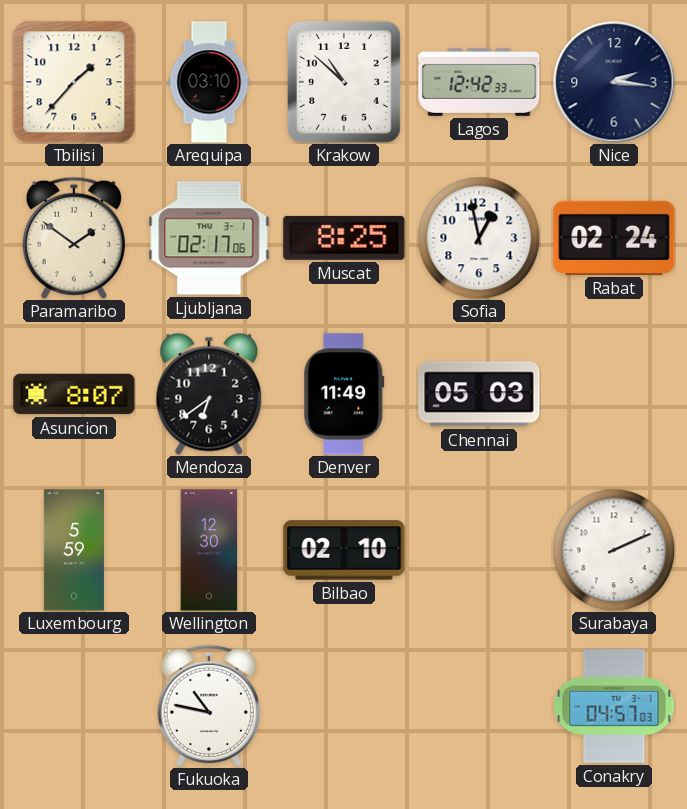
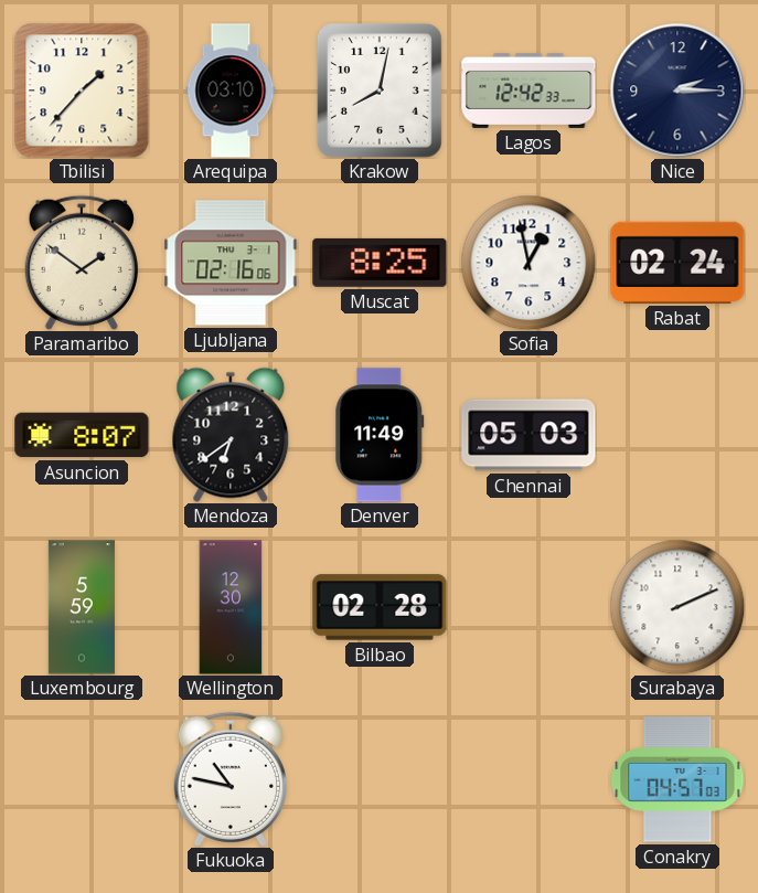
Krakow: 10:52 -> 8:02 (380, 91)
Nice: 2:16 -> 2:15 (677, 91)
Ljubljana: 02:17 -> 02:16 (231, 263)
Bilbao: 02:10 -> 02:28 (380, 607)
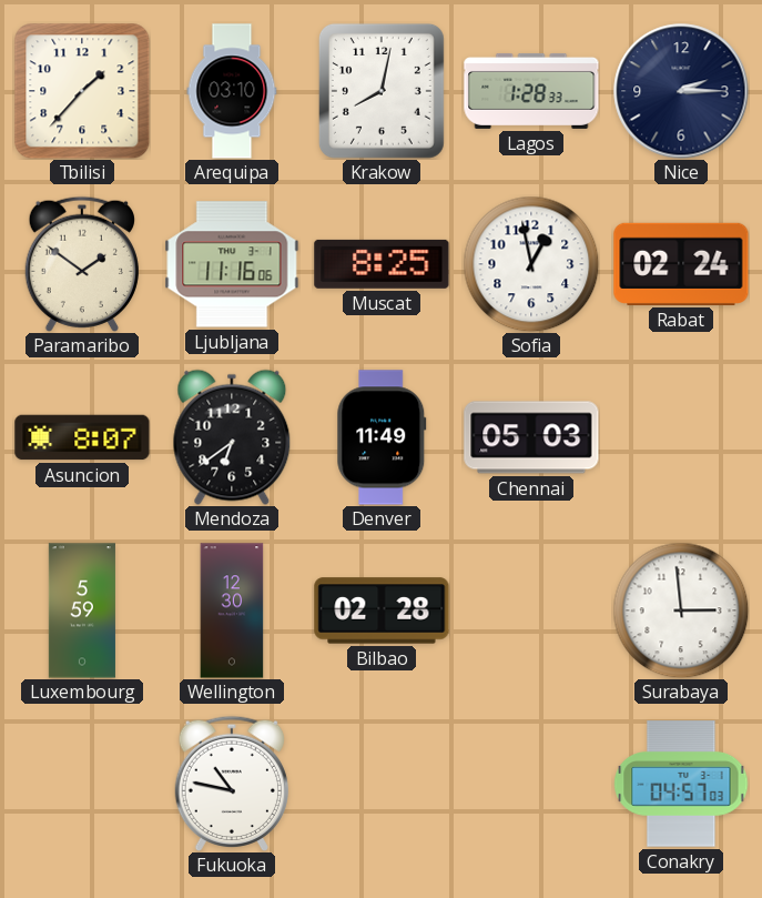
Lagos: 12:42 -> 1:28 (531, 91)
Ljubljana: 02:16 -> 11:16 (232, 264)
Surabaya: 2:11 -> 2:59 (681, 611)
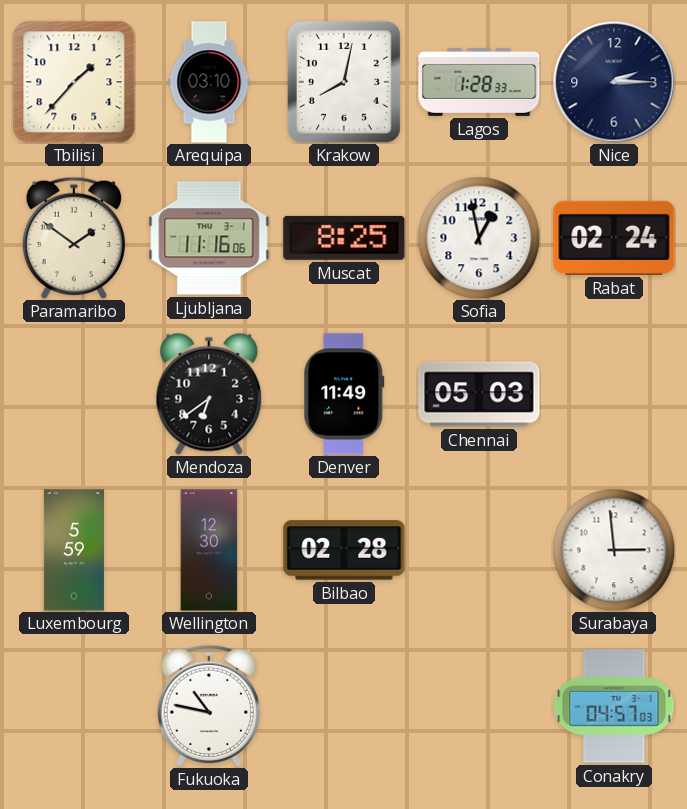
Asuncion: 8:07 -> none (82, 437)
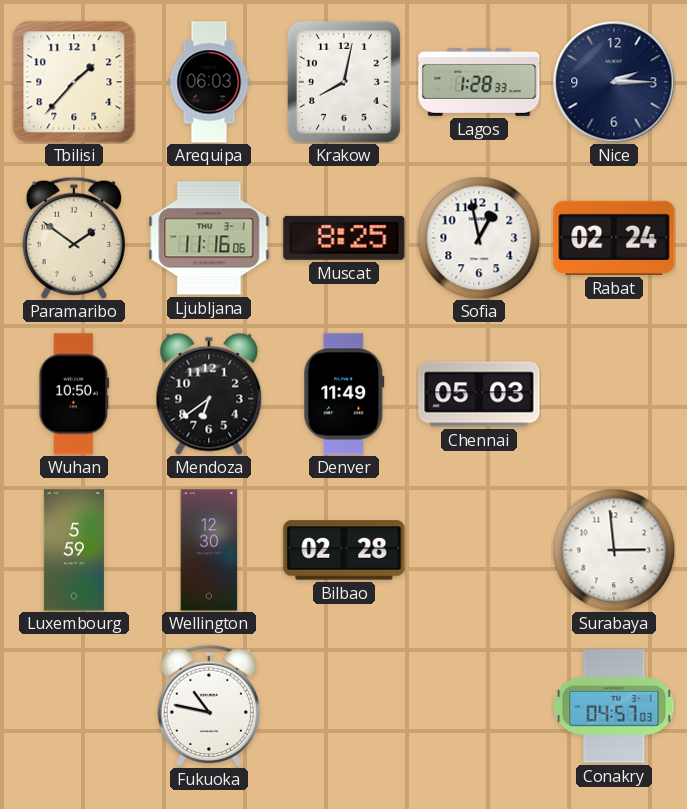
Arequipa: 03:10 -> 06:03 (209, 82)
Wuhan: none -> 10:50 (74, 394)
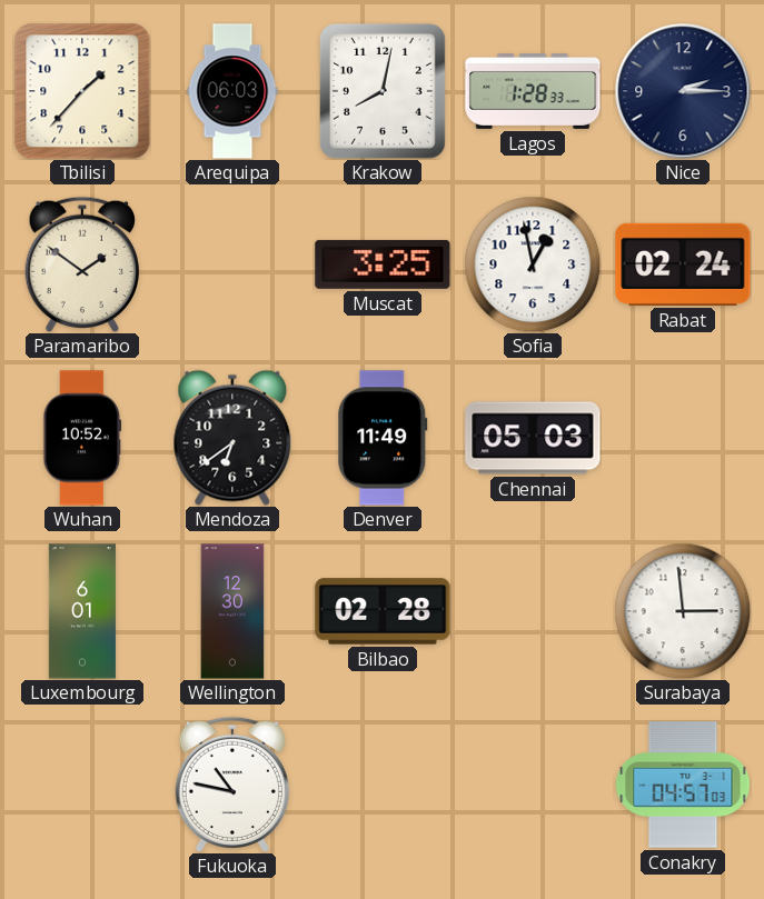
Ljubljana: 11:16 -> none (209, 238)
Muscat: 8:25 -> 3:25 (383, 264)
Wuhan: 10:50 -> 10:52 (82, 438)
Luxembourg: 5:59 -> 6:01 (82, 611)
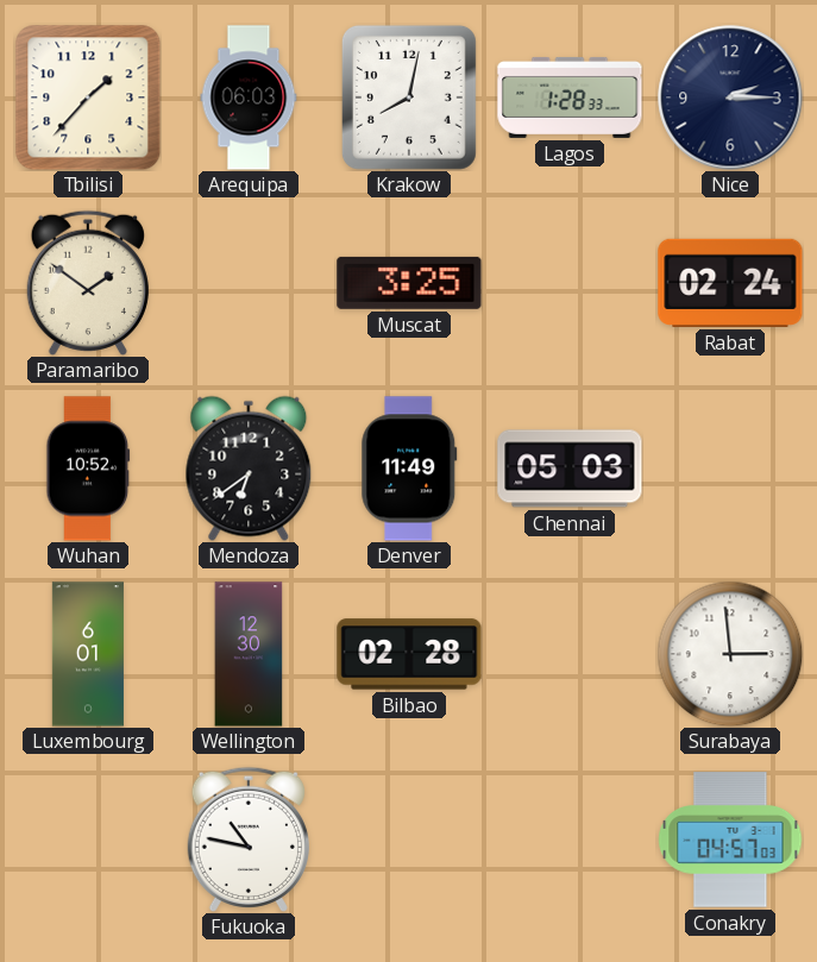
Sofia: 12:58 -> none (533, 264)
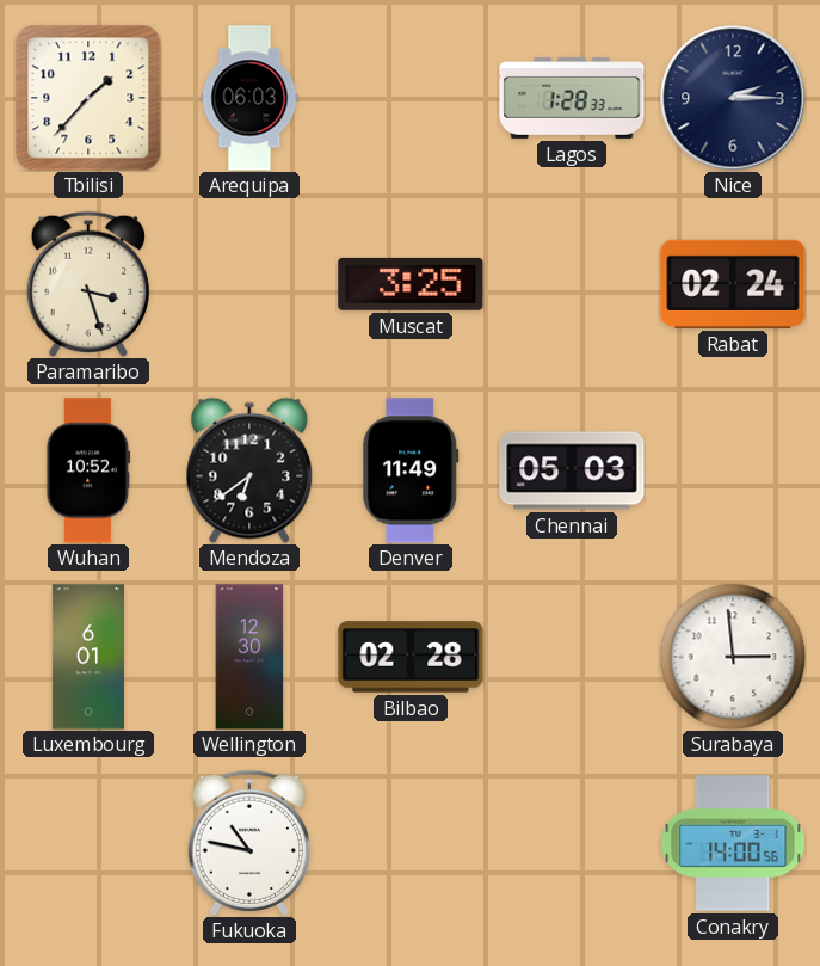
Krakow: 8:02 -> none (409, 98)
Paramaribo: 1:51 -> 3:27 (88, 283)
Conakry: 04:57 -> 14:00 (733, 843)
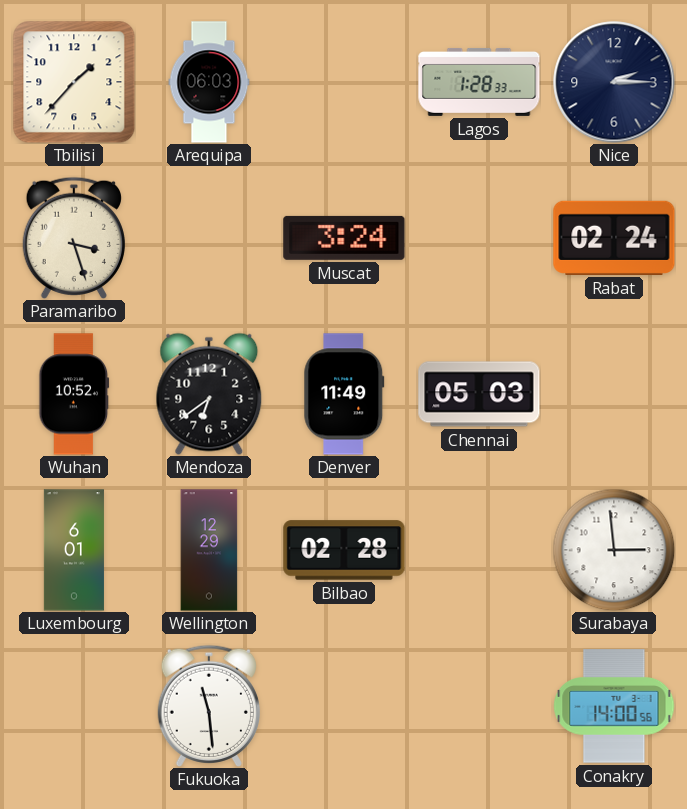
Muscat: 3:25 -> 3:24 (344, 238)
Wellington: 12:30 -> 12:29 (209, 550)
Fukuoka: 10:47 -> 11:29 (209, 705)
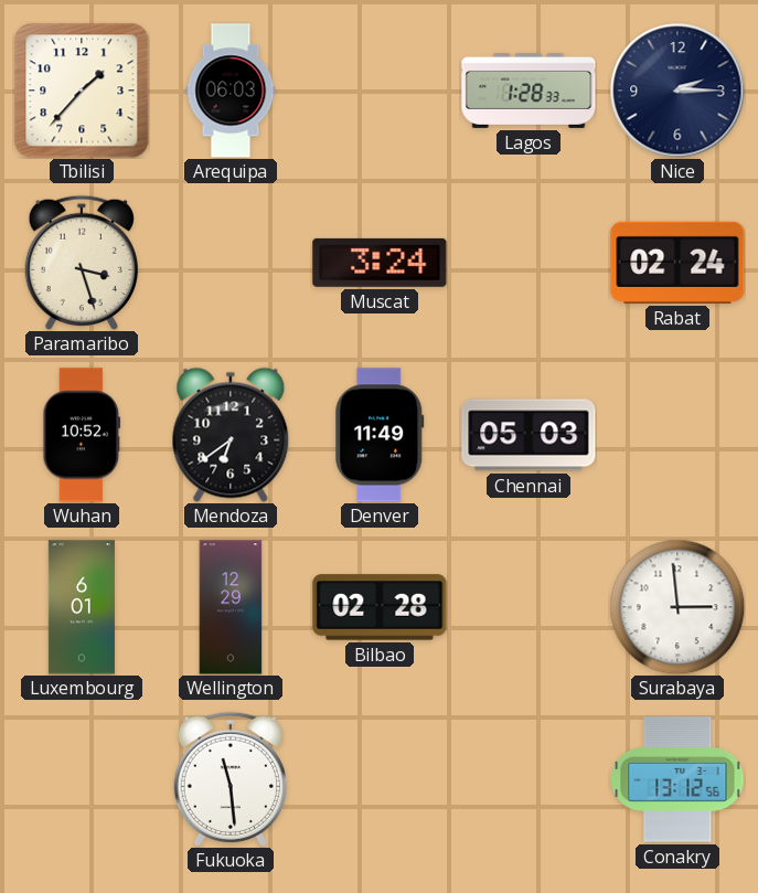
Conakry: 14:00 -> 13:12 (677, 779)
